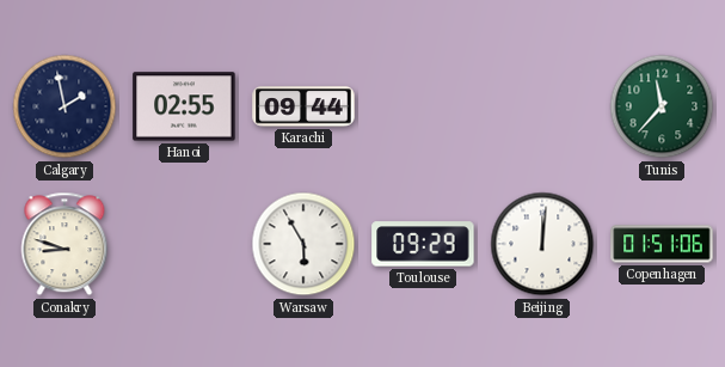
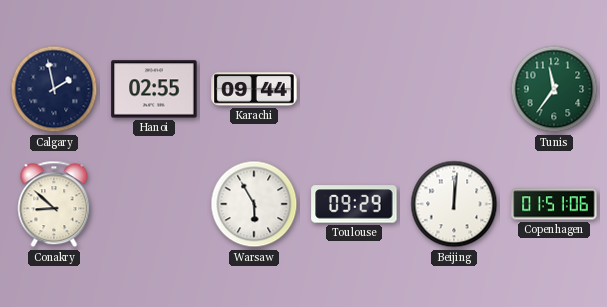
Tunis: 11:37 -> 11:36 (554, 89)
Conakry: 8:48 -> 8:52 (54, 204)
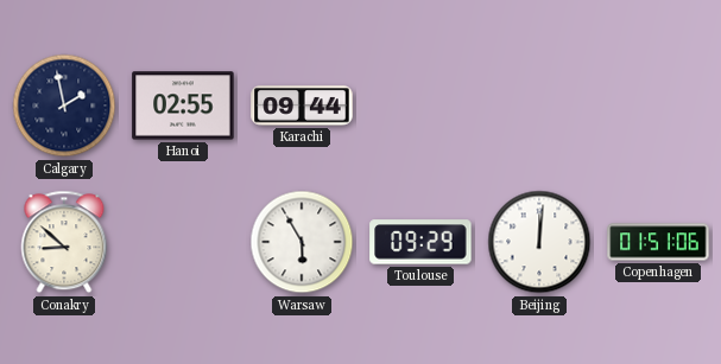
Tunis: 11:36 -> none (554, 89)
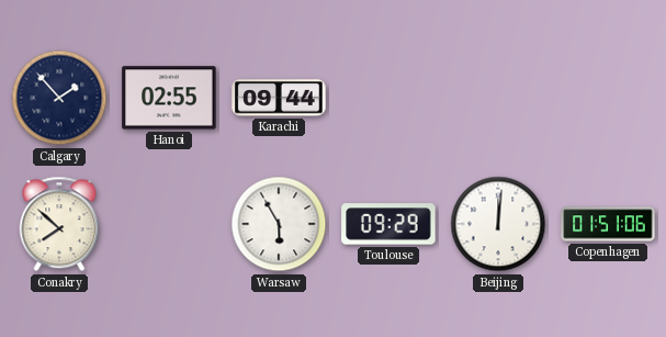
Calgary: 1:58 -> 1:53 (59, 98)
Conakry: 8:52 -> 7:52 (59, 224)
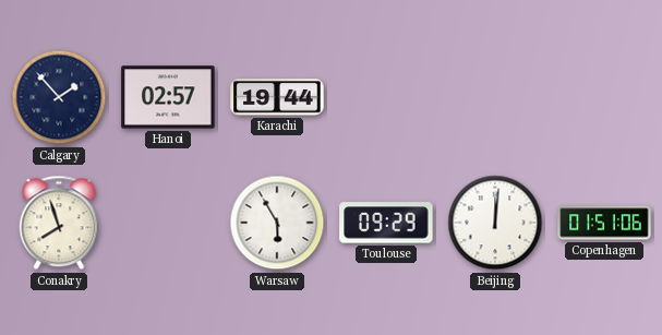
Hanoi: 02:55 -> 02:57 (168, 97)
Karachi: 09:44 -> 19:44 (277, 97)
Conakry: 7:52 -> 7:57 (59, 223)
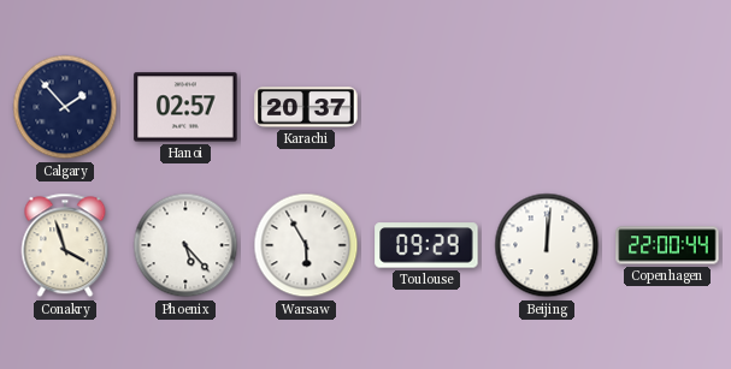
Karachi: 19:44 -> 20:37 (306, 107)
Conakry: 7:57 -> 3:57 (65, 245)
Phoenix: none -> 5:23 (185, 245)
Copenhagen: 01:51 -> 22:00 (667, 245)
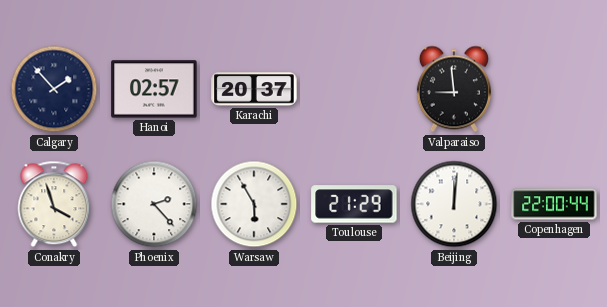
Valparaiso: none -> 8:59 (454, 89)
Phoenix: 5:23 -> 2:23 (154, 204)
Toulouse: 09:29 -> 21:29 (354, 204)
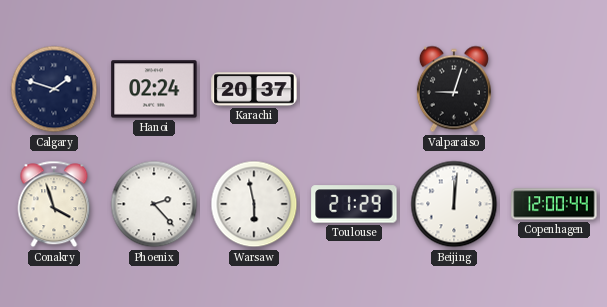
Calgary: 1:53 -> 1:48 (54, 89)
Hanoi: 02:57 -> 02:24 (154, 89)
Valparaiso: 8:59 -> 9:03 (454, 89)
Warsaw: 5:55 -> 5:58 (254, 204)
Copenhagen: 22:00 -> 12:00 (554, 204)
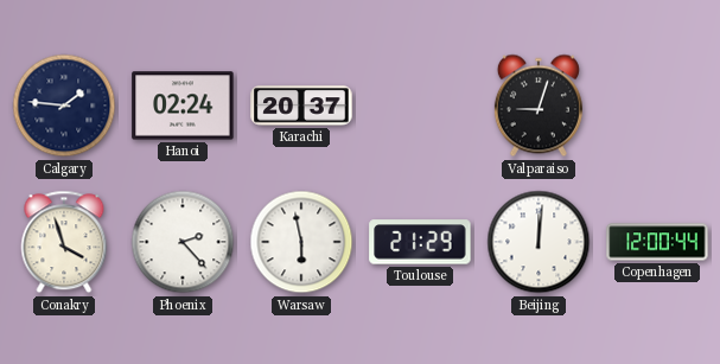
Calgary: 1:48 -> 1:46 (64, 106)
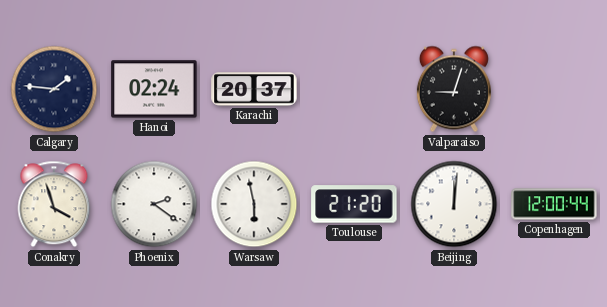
Phoenix: 2:23 -> 2:21 (154, 204)
Toulouse: 21:29 -> 21:20 (354, 204)
